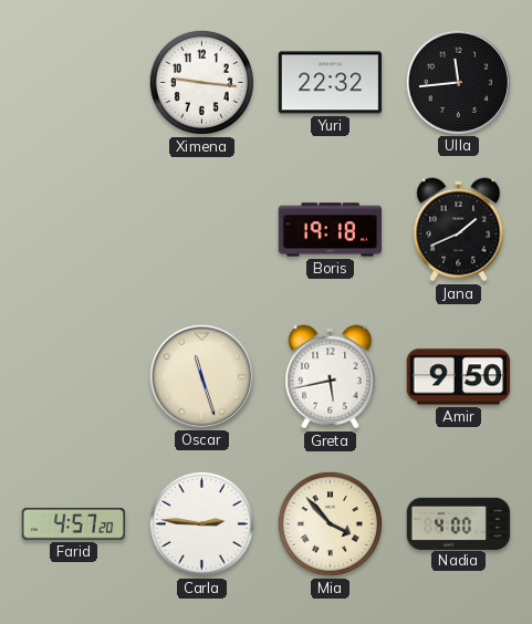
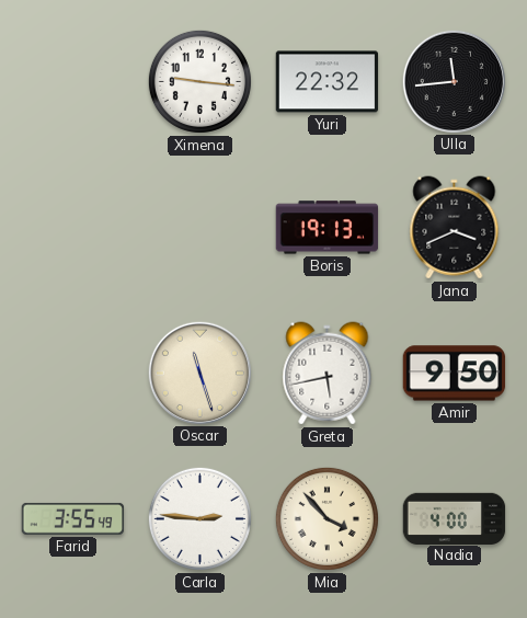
Boris: 19:18 -> 19:13 (328, 228)
Jana: 1:41 -> 3:41 (455, 228)
Farid: 4:57 -> 3:55 (73, 518)
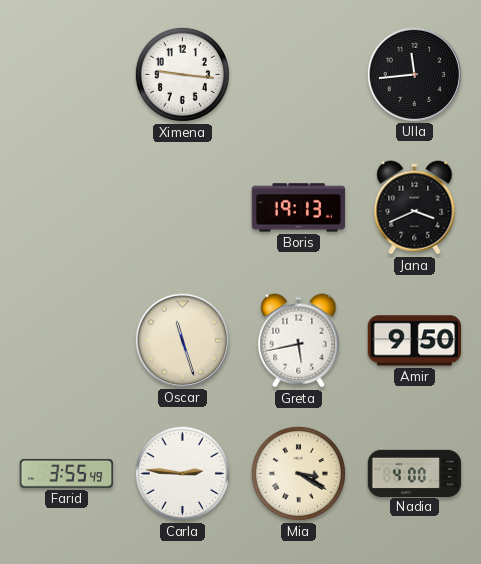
Yuri: 22:32 -> none (328, 82)
Mia: 3:53 -> 3:20 (298, 473)
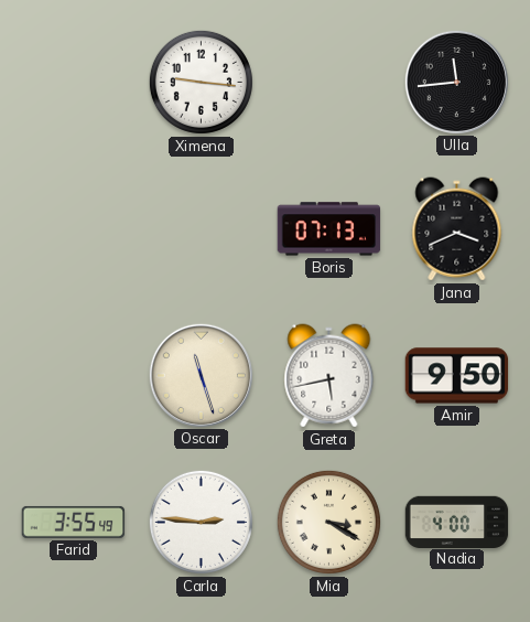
Boris: 19:13 -> 07:13 (329, 229)
